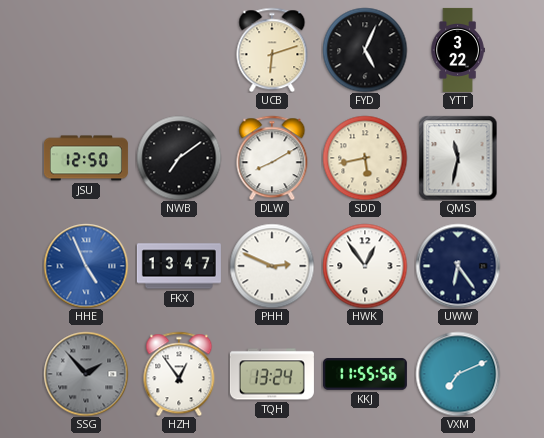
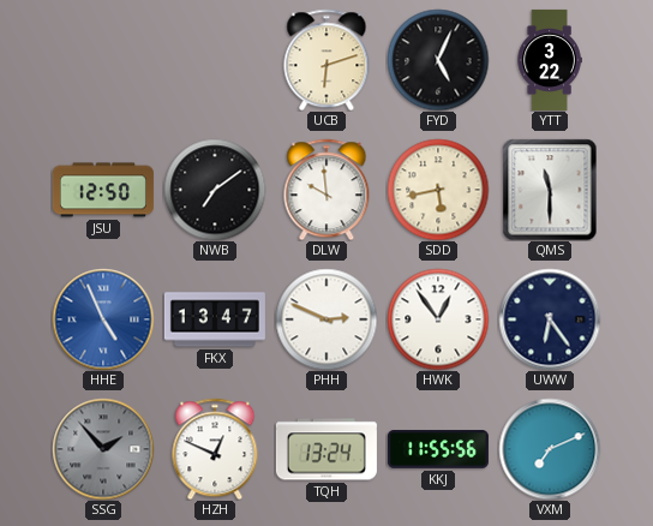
DLW: 8:10 -> 9:59 (326, 190)
QMS: 11:32 -> 11:30 (550, 190)
HZH: 12:54 -> 12:49 (215, 449)
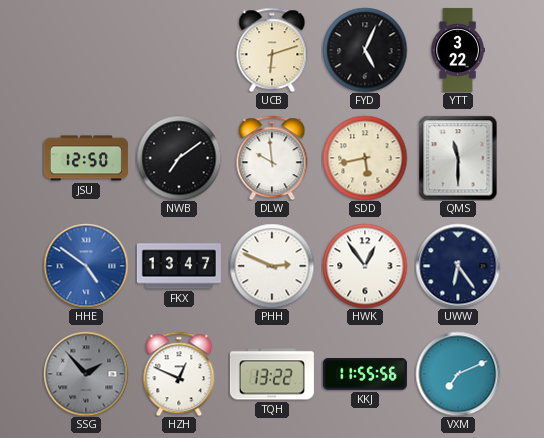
HHE: 4:56 -> 4:51 (86, 266)
TQH: 13:24 -> 13:22 (272, 374)
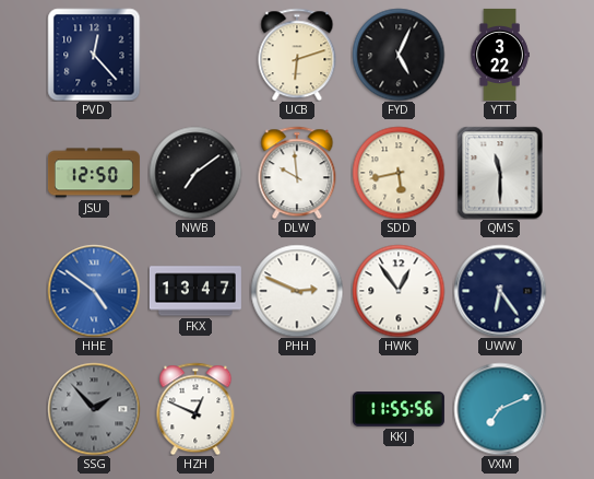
PVD: none -> 12:23 (94, 55)
TQH: 13:22 -> none (272, 374)
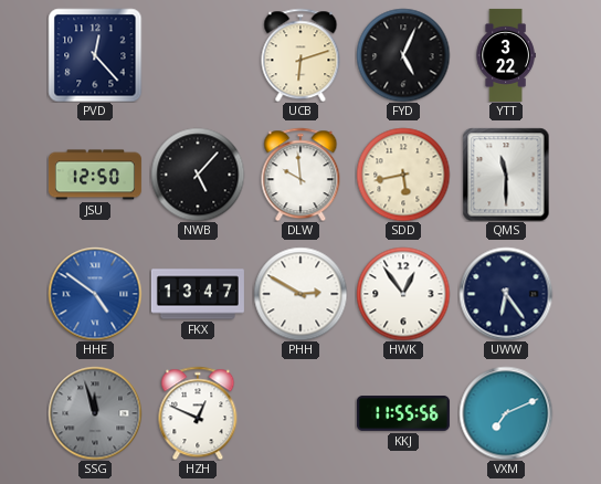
NWB: 7:09 -> 5:07 (198, 175)
PHH: 2:49 -> 2:50 (300, 294)
SSG: 1:53 -> 11:57 (95, 413)
